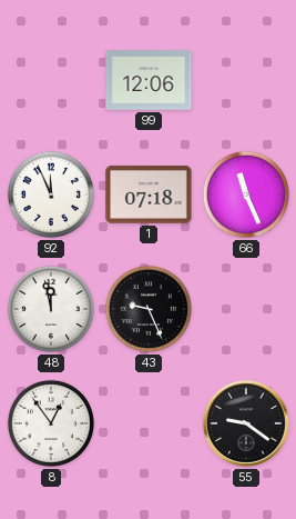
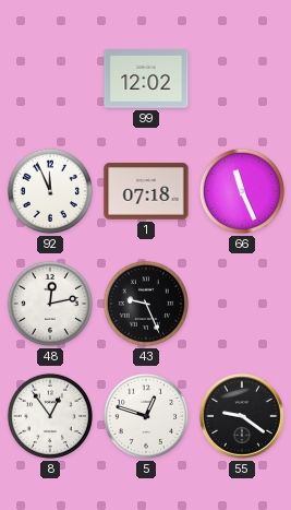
99: 12:06 -> 12:02 (146, 79)
48: 11:58 -> 12:13 (50, 304)
5: none -> 12:48 (146, 416)
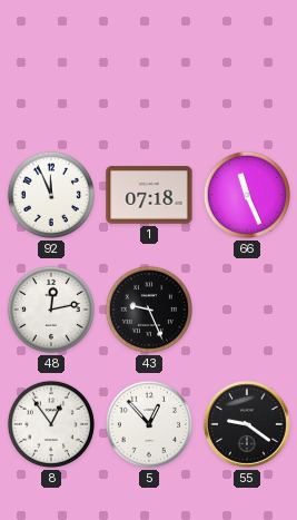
99: 12:02 -> none (146, 79)
5: 12:48 -> 12:53 (149, 424)
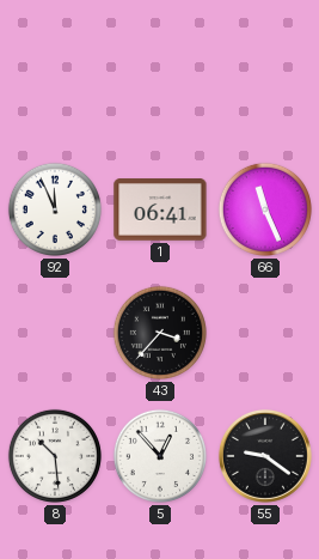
1: 07:18 -> 06:41 (160, 209)
48: 12:13 -> none (51, 310)
43: 9:26 -> 3:37 (160, 333)
8: 12:54 -> 10:29 (55, 456)
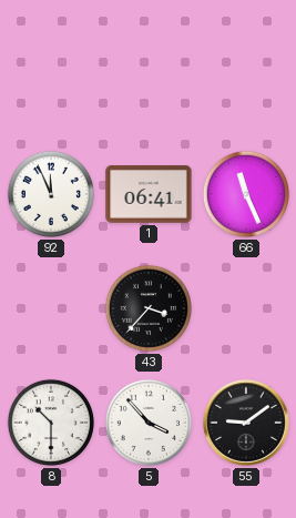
8: 10:29 -> 10:30 (51, 423)
5: 12:53 -> 3:53 (149, 423)
55: 9:21 -> 9:09 (246, 423)
